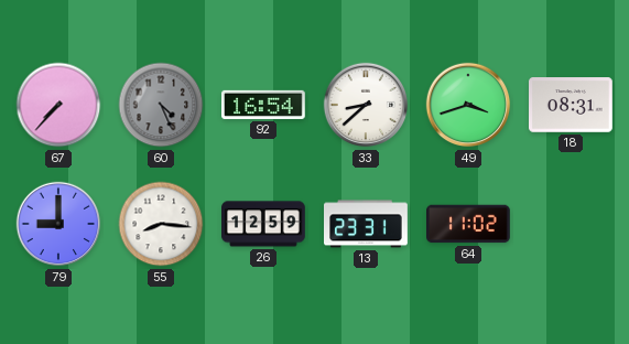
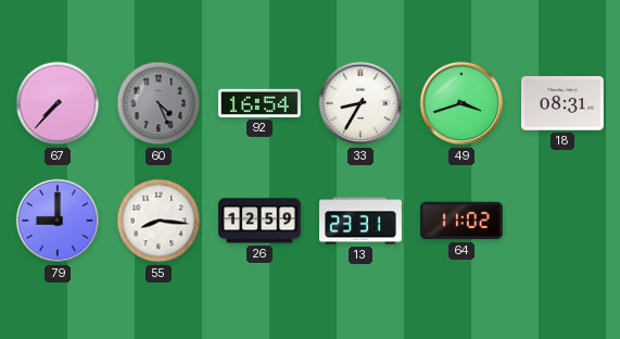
33: 8:38 -> 8:35 (360, 103)
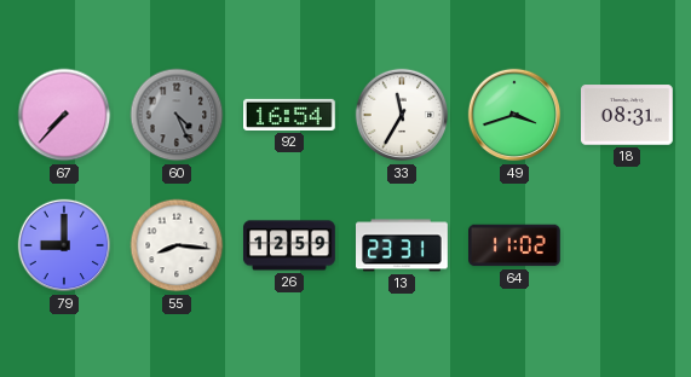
33: 8:35 -> 11:35 (402, 115)
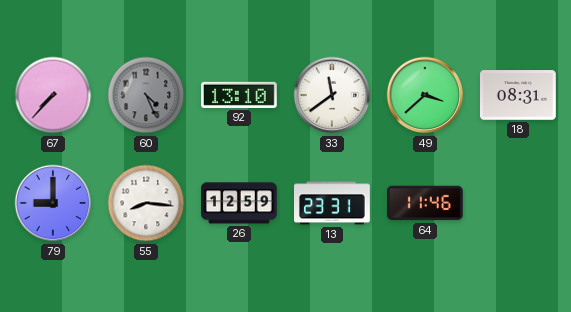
92: 16:54 -> 13:10 (240, 95)
33: 11:35 -> 11:39 (332, 95)
49: 3:42 -> 3:38 (425, 95)
64: 11:02 -> 11:46 (426, 203)
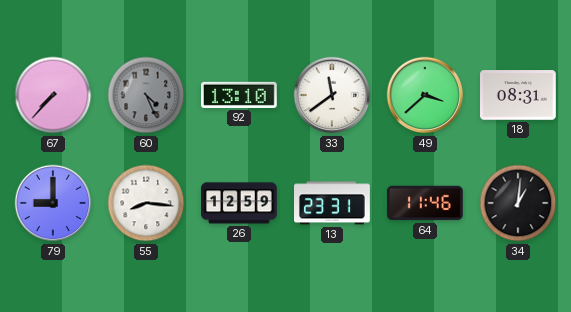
34: none -> 1:01 (518, 203)
